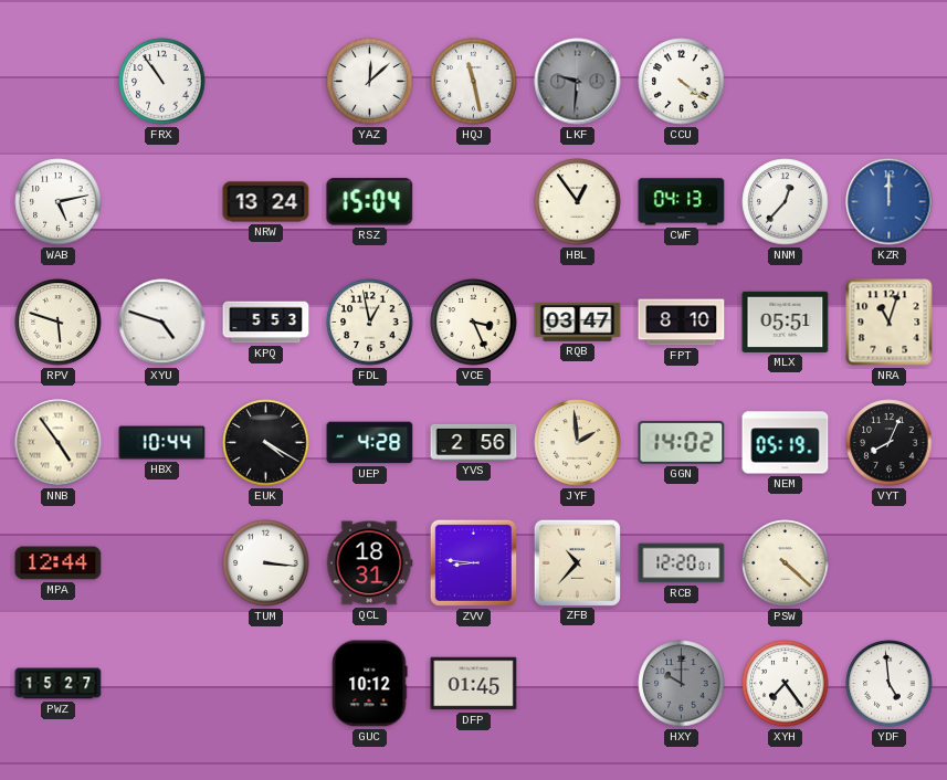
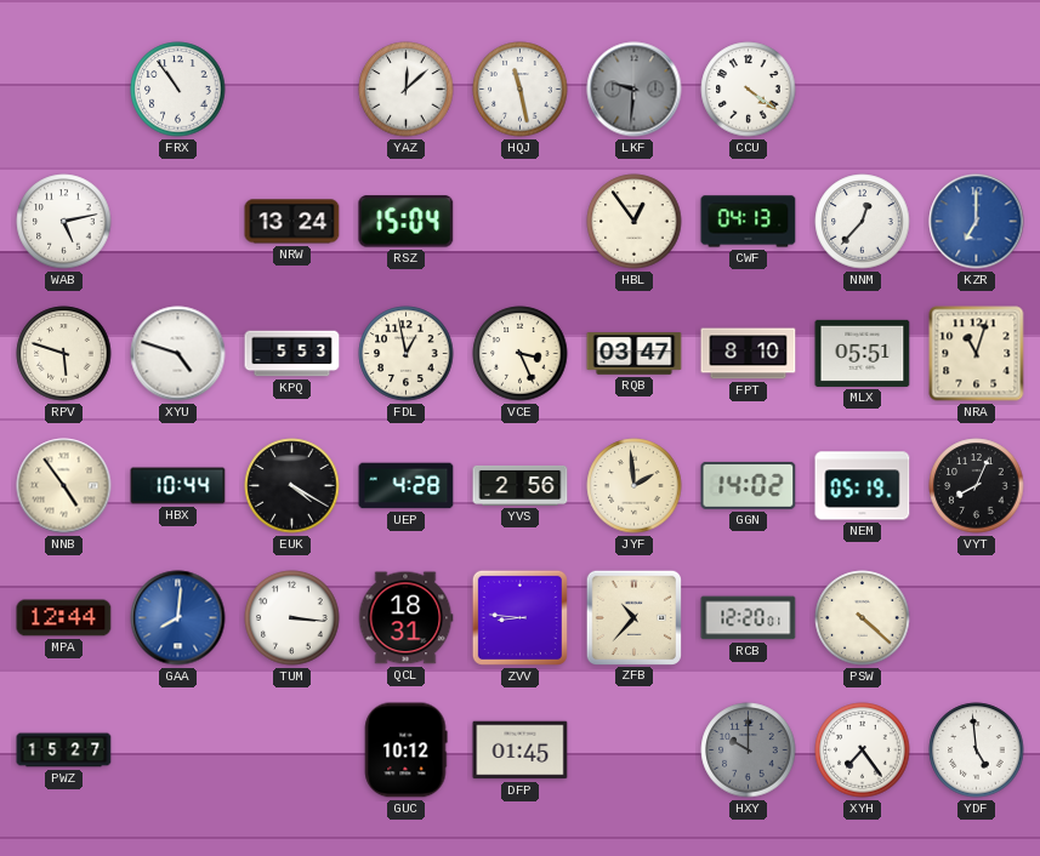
KZR: 12:00 -> 7:00 (977, 222)
GAA: none -> 8:01 (178, 618)
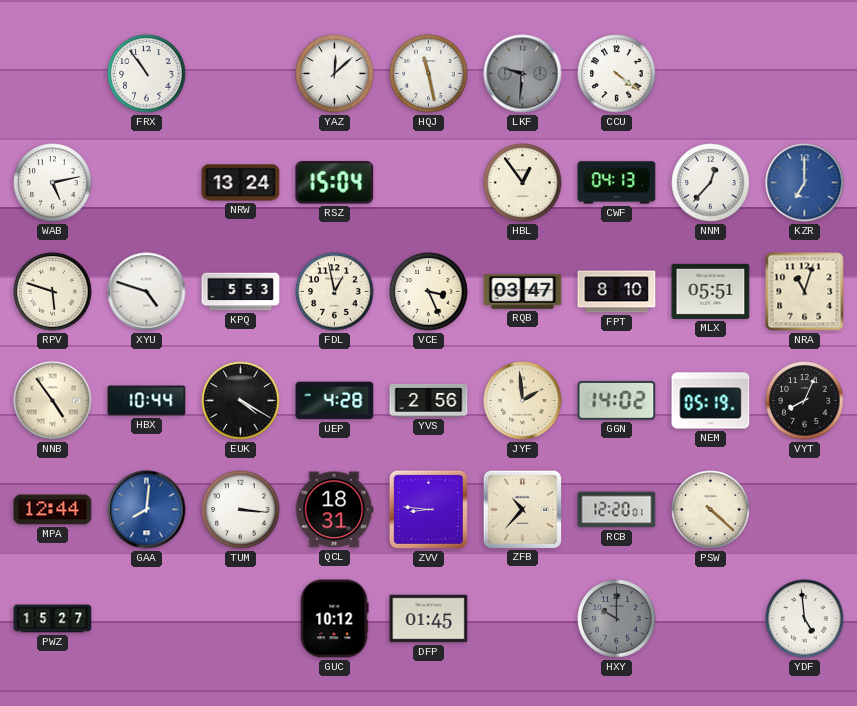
XYH: 7:24 -> none (863, 751)
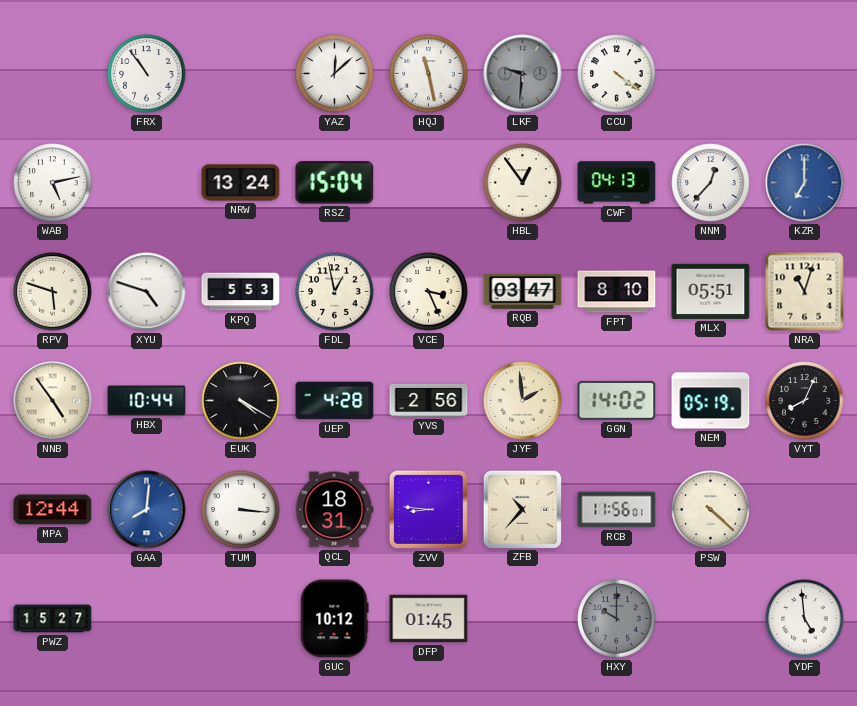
RCB: 12:20 -> 11:56 (617, 510)
